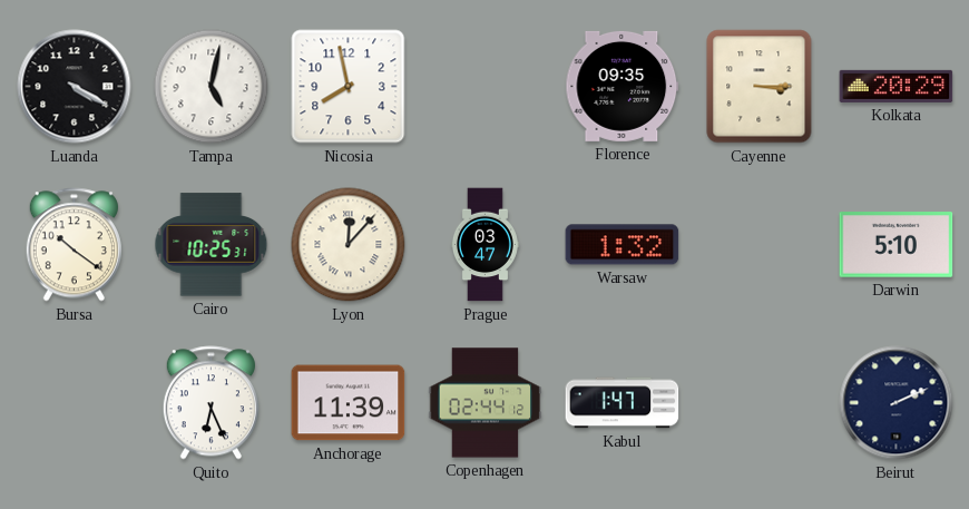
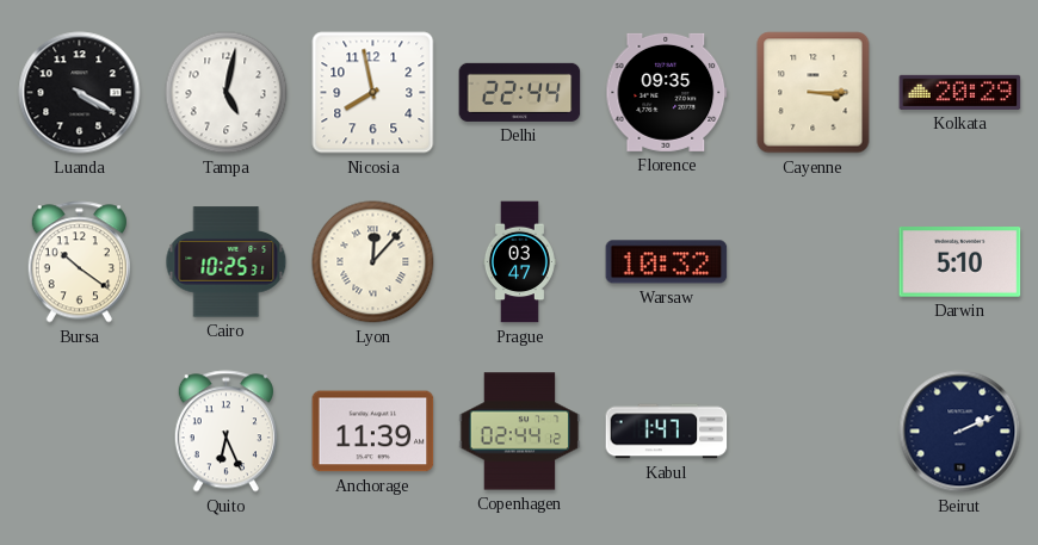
Delhi: none -> 22:44 (520, 92)
Warsaw: 1:32 -> 10:32 (667, 262)
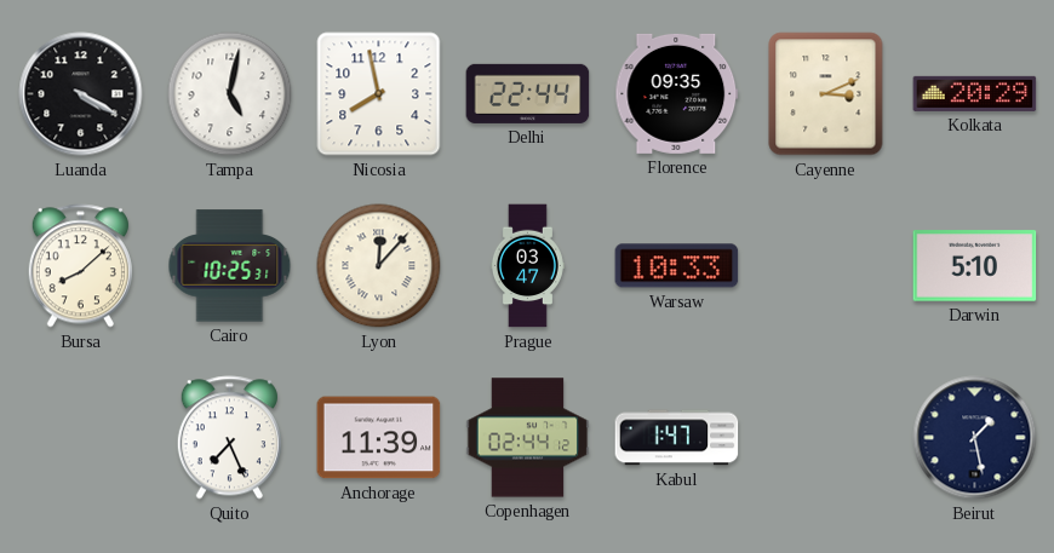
Cayenne: 3:15 -> 3:11 (826, 94)
Bursa: 10:21 -> 8:08 (80, 266)
Warsaw: 10:32 -> 10:33 (677, 266)
Quito: 6:26 -> 7:26 (229, 438)
Beirut: 2:11 -> 1:28 (975, 438)
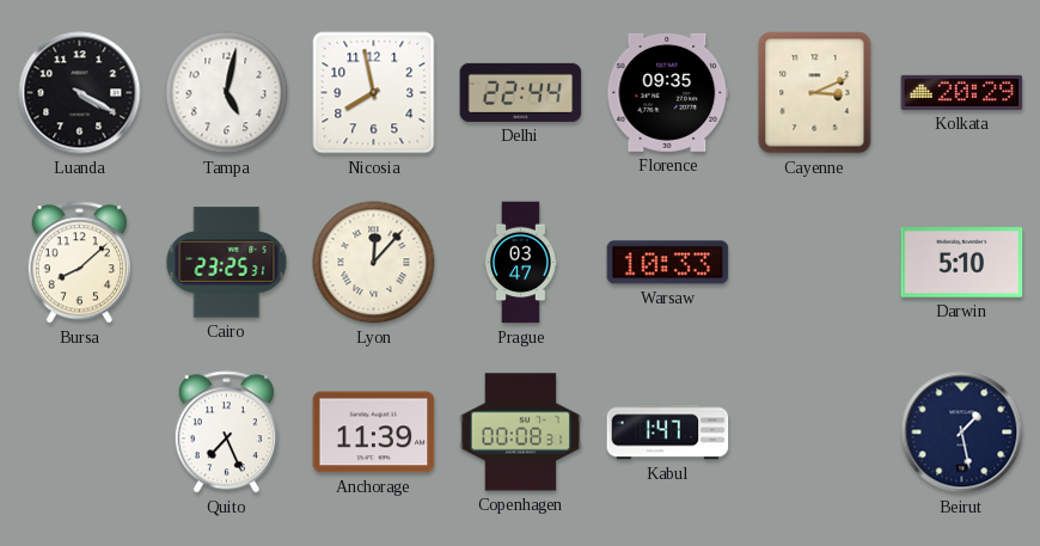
Cairo: 10:25 -> 23:25 (227, 263)
Copenhagen: 02:44 -> 00:08 (521, 432)
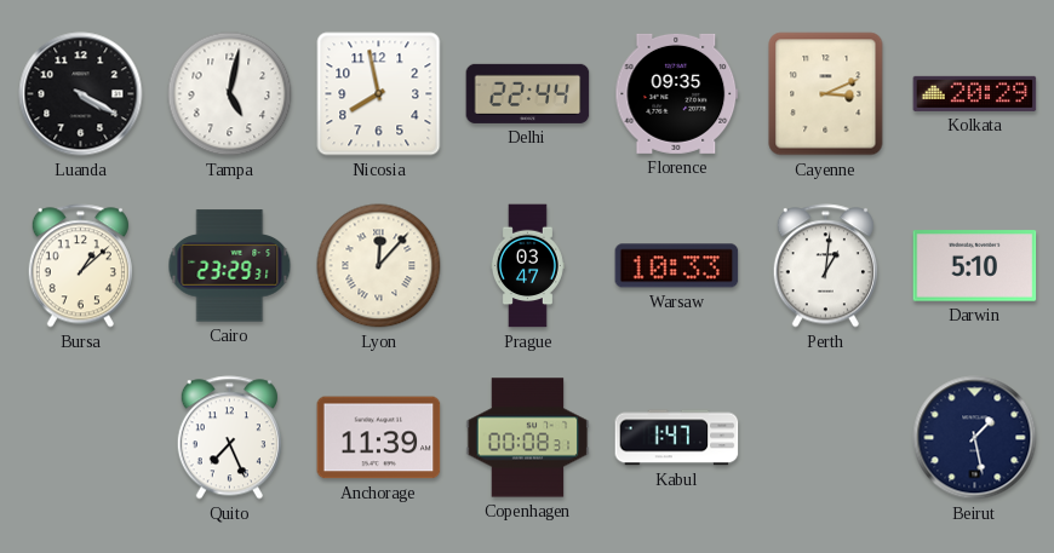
Bursa: 8:08 -> 1:08 (80, 266)
Cairo: 23:25 -> 23:29 (230, 266)
Perth: none -> 1:01 (825, 266)
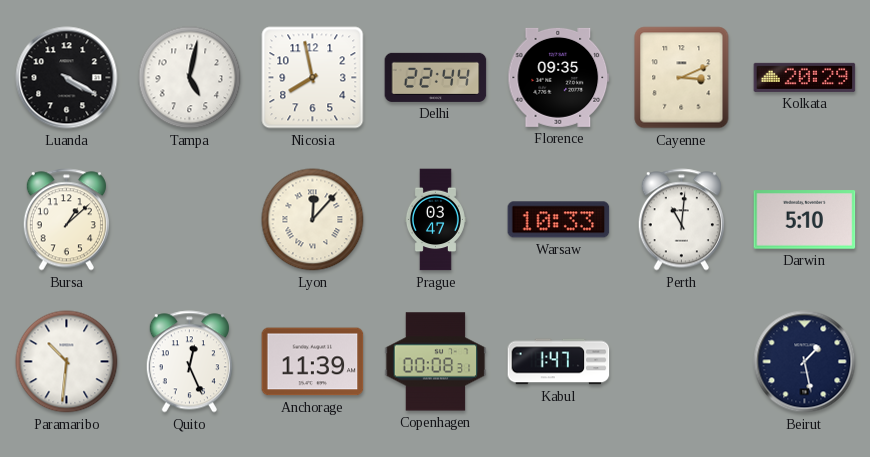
Cairo: 23:29 -> none (230, 266)
Perth: 1:01 -> 11:01 (681, 220)
Paramaribo: none -> 10:31 (67, 362)
Quito: 7:26 -> 12:26 (189, 362)
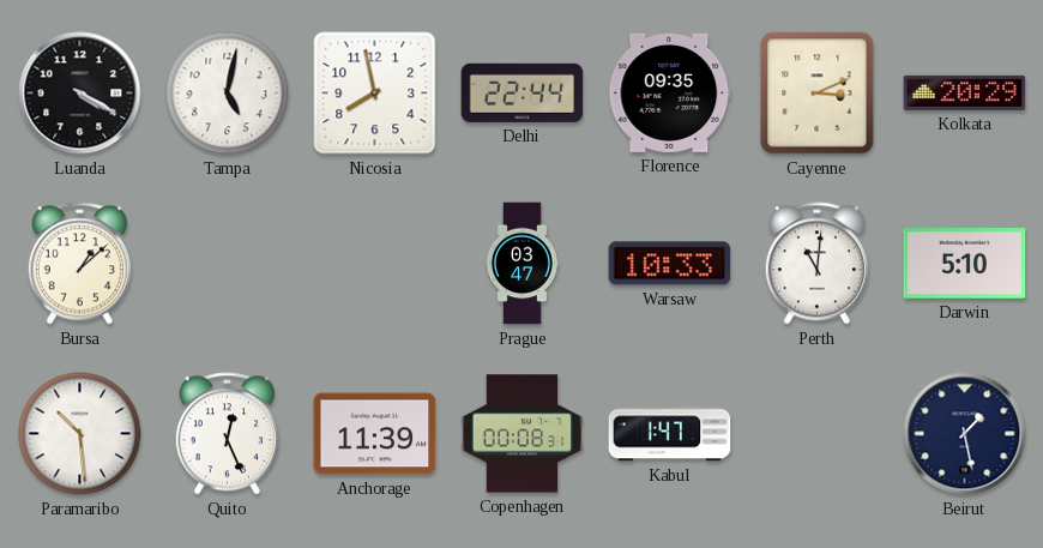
Lyon: 12:07 -> none (313, 220)
Paramaribo: 10:31 -> 10:29 (80, 434)
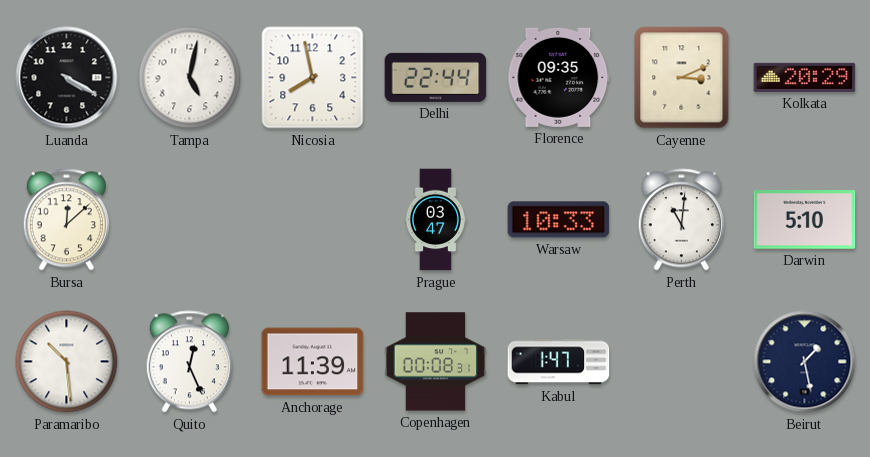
Bursa: 1:08 -> 12:08 (66, 220)
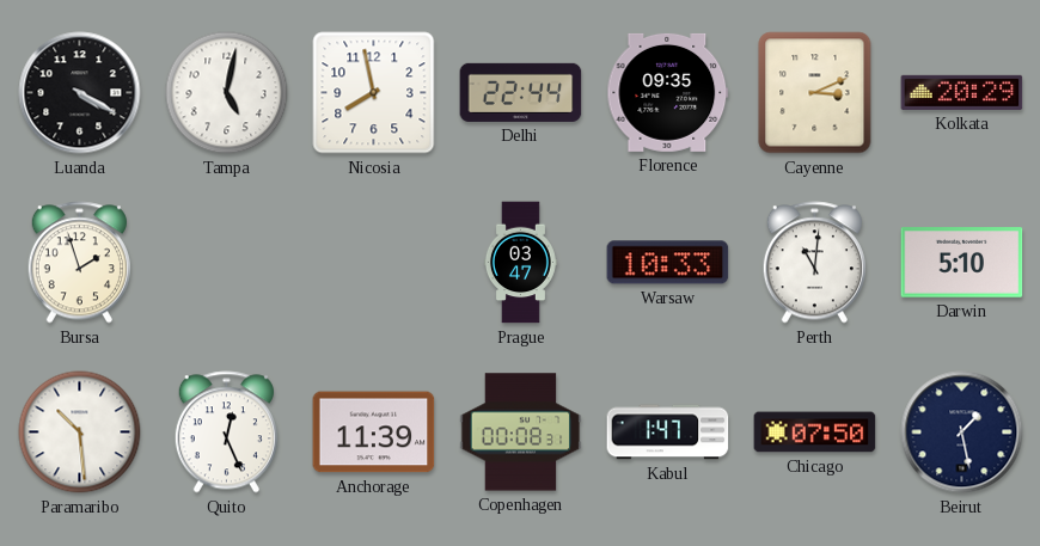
Bursa: 12:08 -> 1:57 (79, 263)
Chicago: none -> 07:50 (815, 432)
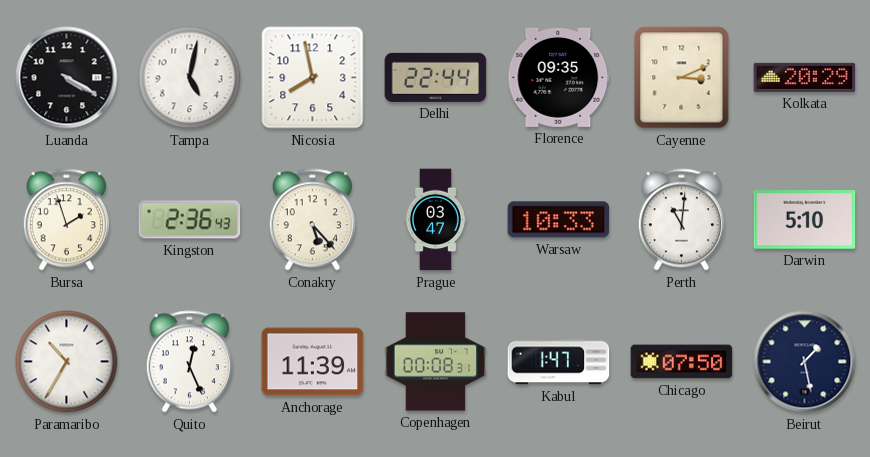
Kingston: none -> 2:36 (190, 220)
Conakry: none -> 5:23 (312, 220)
Paramaribo: 10:29 -> 10:35 (67, 362)
